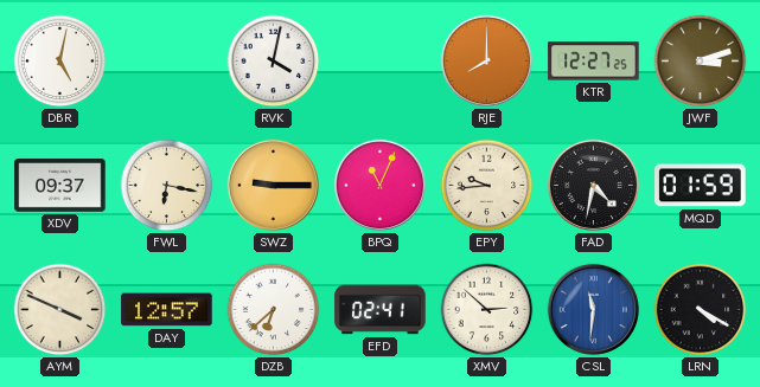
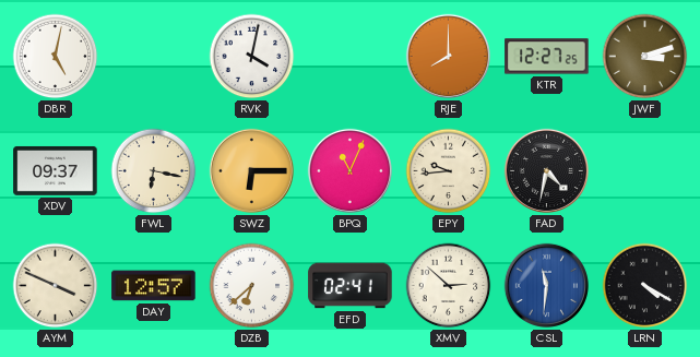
SWZ: 9:15 -> 6:15 (251, 170)
MQD: 01:59 -> none (701, 186)
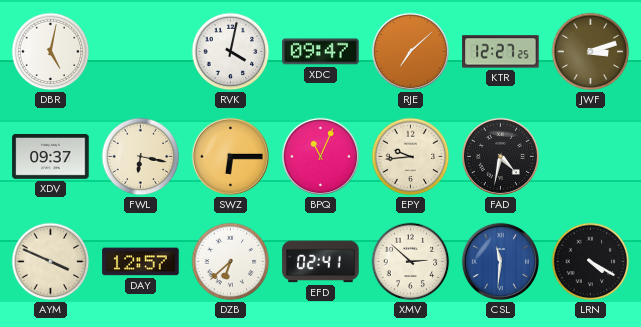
XDC: none -> 09:47 (321, 52)
RJE: 8:00 -> 7:08 (410, 51)
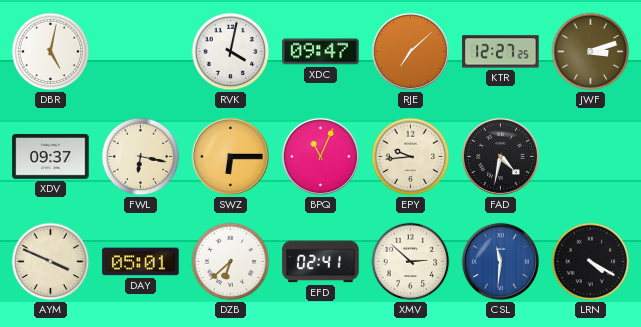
DAY: 12:57 -> 05:01 (141, 262)
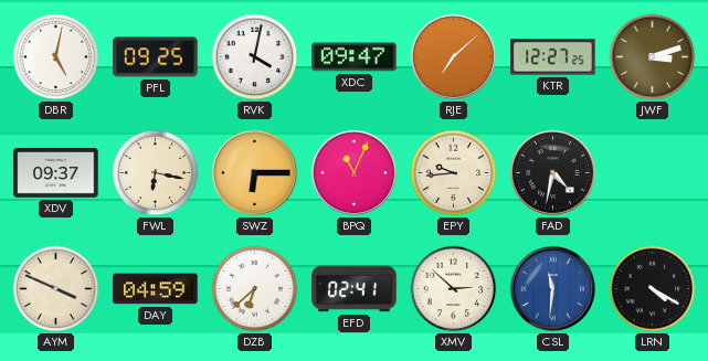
PFL: none -> 09:25 (156, 57)
DAY: 05:01 -> 04:59 (156, 289)
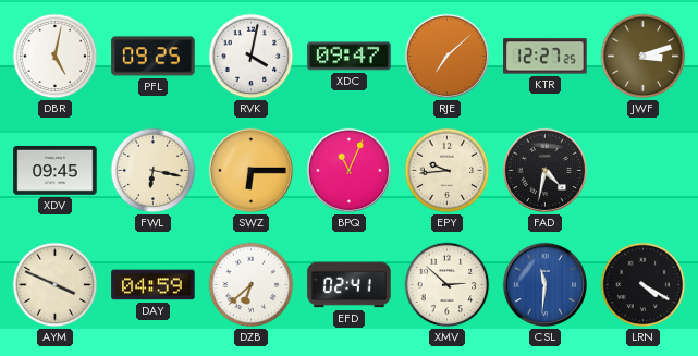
XDV: 09:37 -> 09:45 (56, 170)
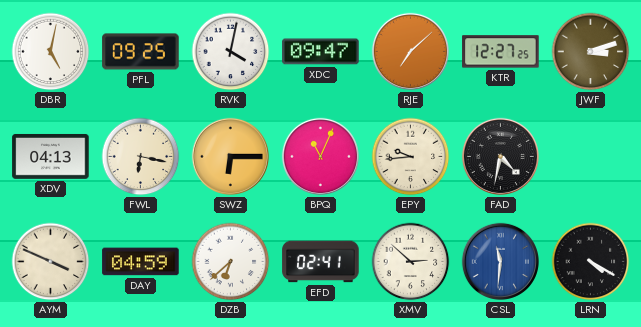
XDV: 09:45 -> 04:13 (51, 156)
